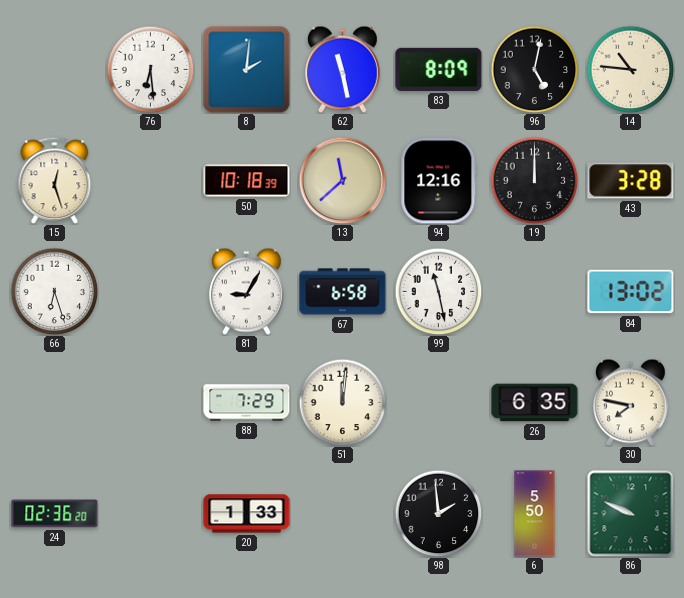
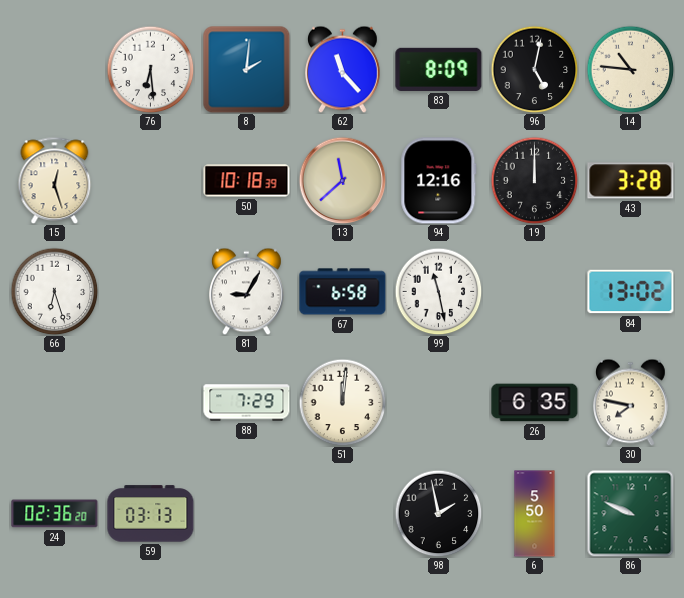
62: 11:28 -> 11:23 (343, 69)
59: none -> 03:13 (151, 514)
20: 1:33 -> none (247, 514)
98: 1:59 -> 1:58 (438, 513)
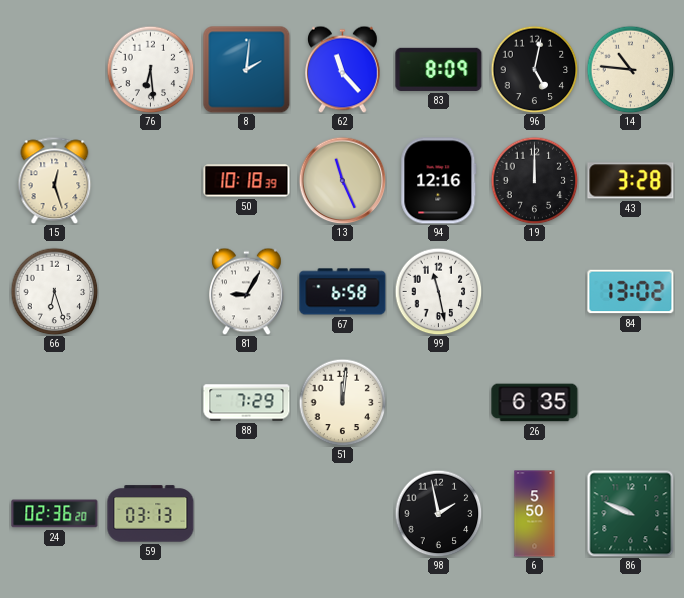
13: 11:38 -> 11:26 (342, 180)
30: 7:47 -> none (631, 402)
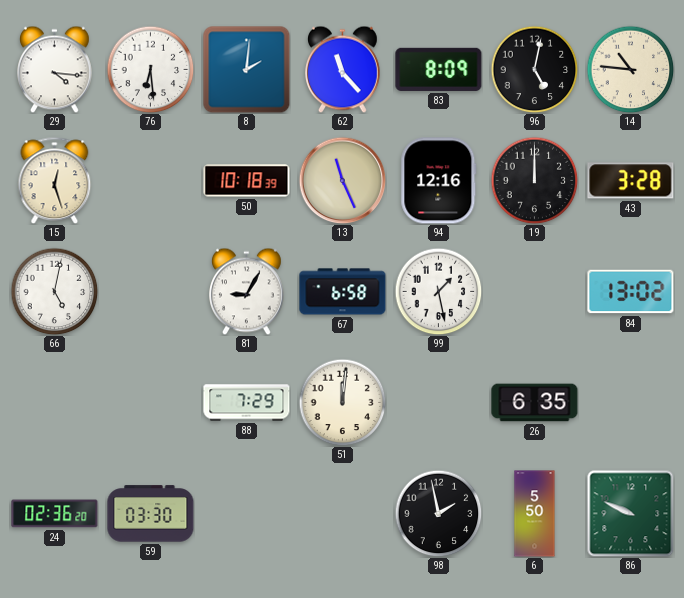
29: none -> 4:16 (55, 69)
66: 6:27 -> 5:02 (54, 291)
99: 11:28 -> 1:28 (438, 291)
59: 03:13 -> 03:30 (151, 514)
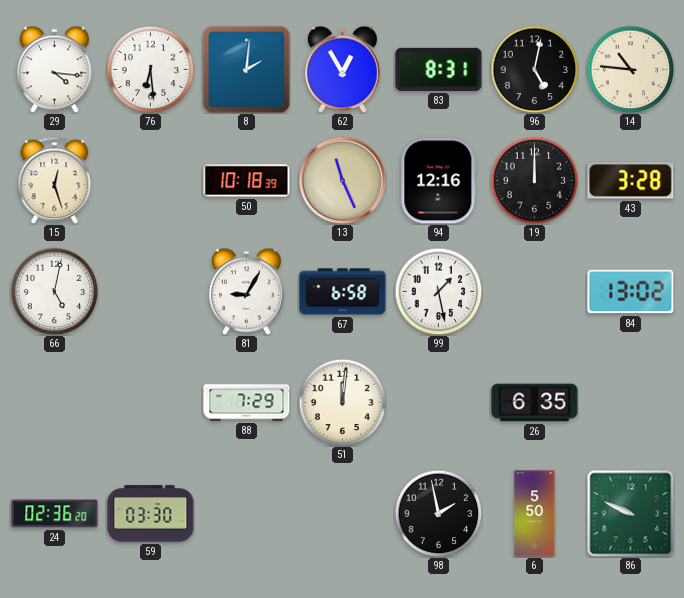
62: 11:23 -> 12:55 (343, 69)
83: 8:09 -> 8:31 (439, 69)
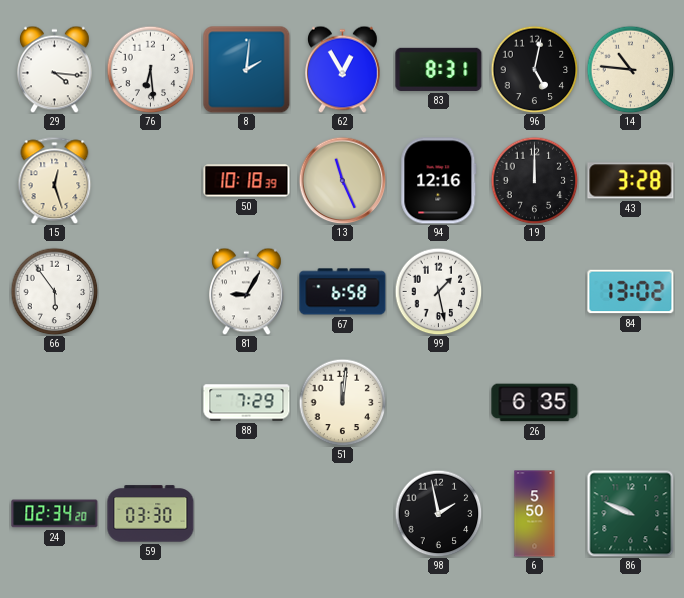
66: 5:02 -> 5:54 (54, 291)
24: 02:36 -> 02:34 (55, 514)
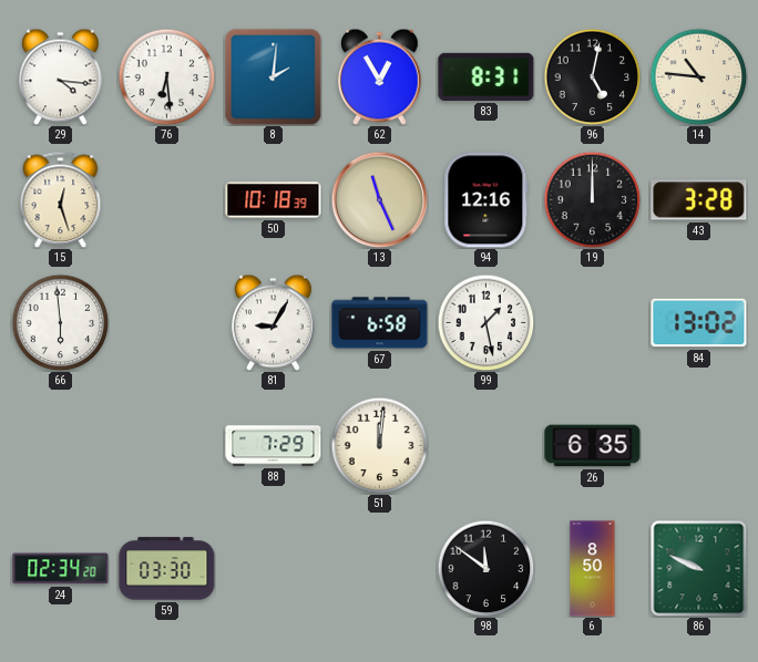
66: 5:54 -> 5:59 (60, 322)
98: 1:58 -> 11:51 (485, 568)
6: 5:50 -> 8:50 (593, 569)
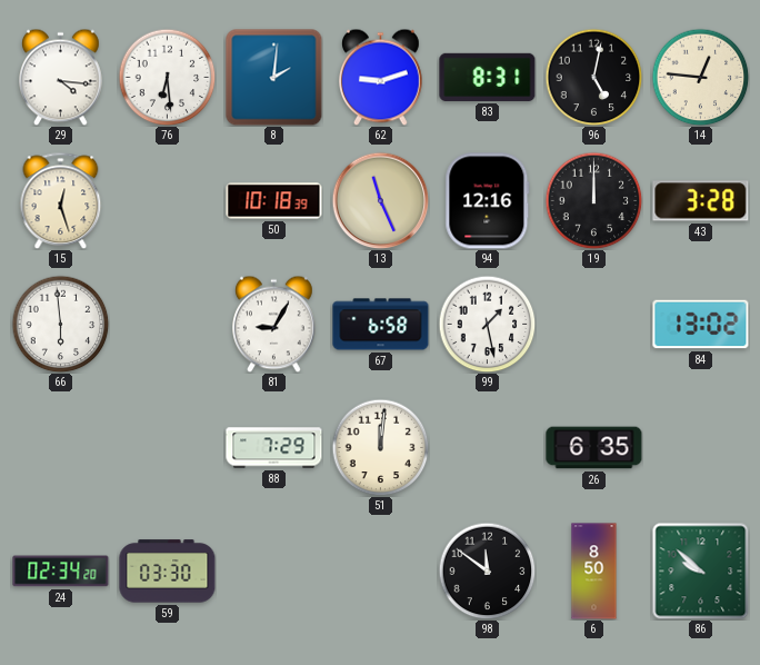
62: 12:55 -> 9:12 (381, 77)
14: 10:46 -> 12:46 (700, 77)
86: 9:49 -> 9:52 (700, 570)
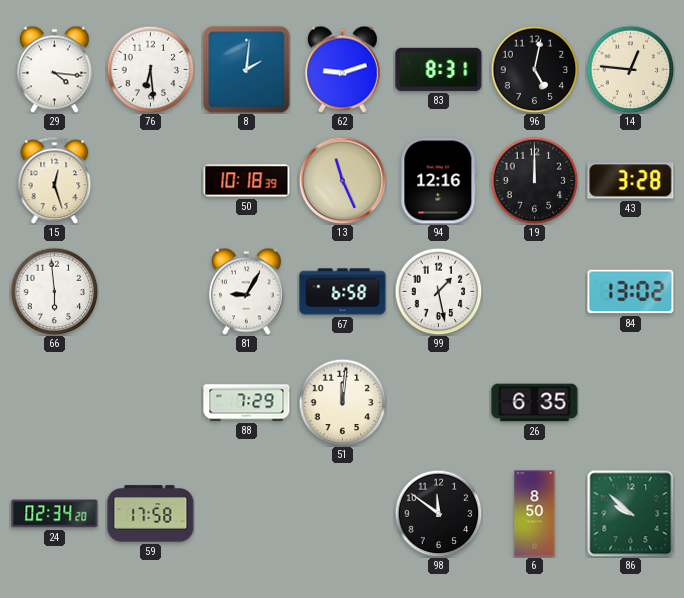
59: 03:30 -> 17:58 (151, 514)
